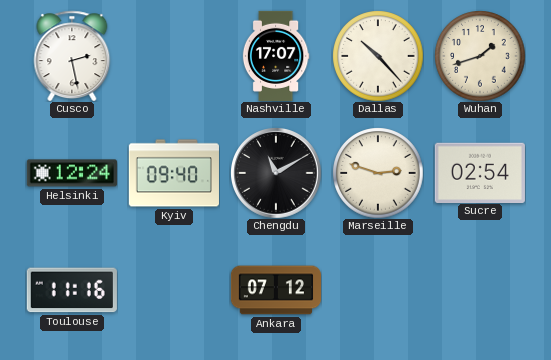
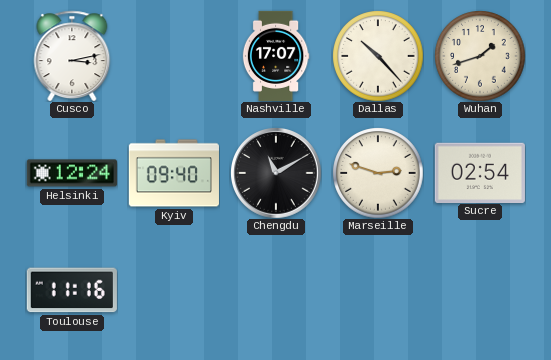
Cusco: 2:28 -> 3:13 (72, 56)
Ankara: 07:12 -> none (275, 290)
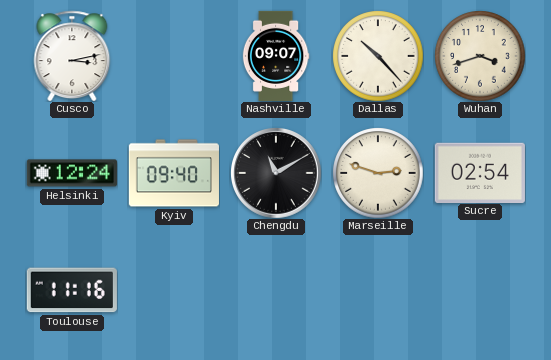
Nashville: 17:07 -> 09:07 (276, 55)
Wuhan: 1:42 -> 3:42 (480, 56)
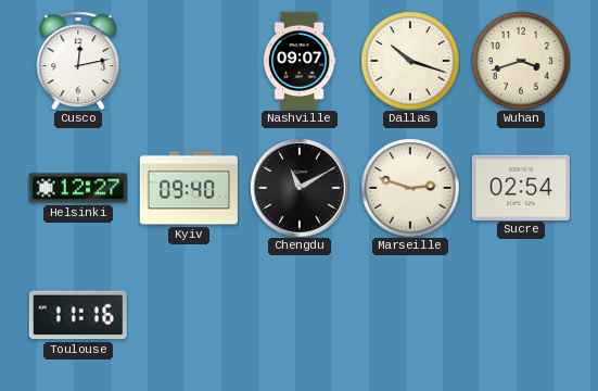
Cusco: 3:13 -> 12:13 (78, 61)
Dallas: 10:23 -> 10:18 (410, 61)
Helsinki: 12:24 -> 12:27 (78, 188)
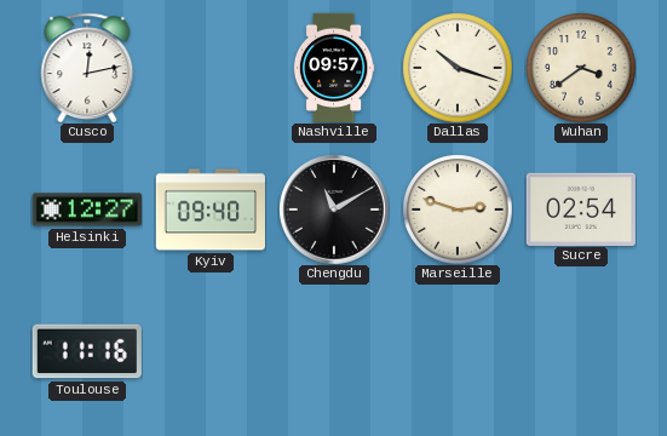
Nashville: 09:07 -> 09:57 (334, 67)
Wuhan: 3:42 -> 3:39 (581, 68)
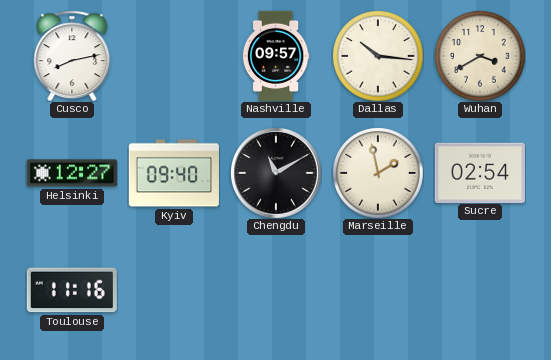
Cusco: 12:13 -> 8:13 (72, 56)
Dallas: 10:18 -> 10:16 (378, 56)
Wuhan: 3:39 -> 3:40 (480, 56)
Marseille: 2:48 -> 1:58 (378, 173)
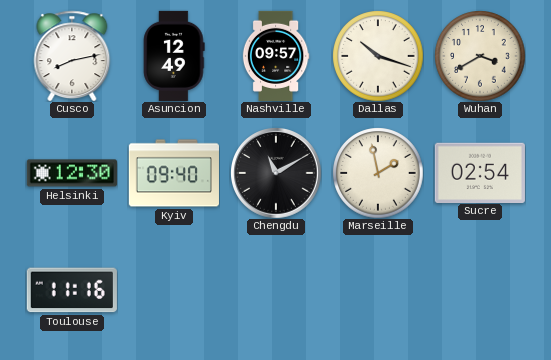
Asuncion: none -> 12:49 (174, 56)
Dallas: 10:16 -> 10:18 (378, 56)
Helsinki: 12:27 -> 12:30 (72, 173)
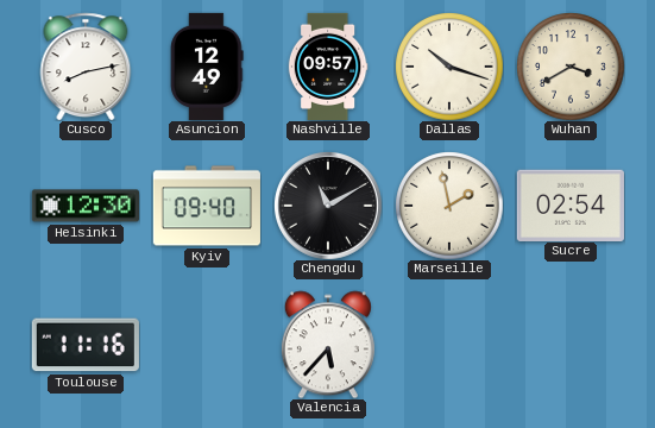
Valencia: none -> 5:37 (328, 345)
